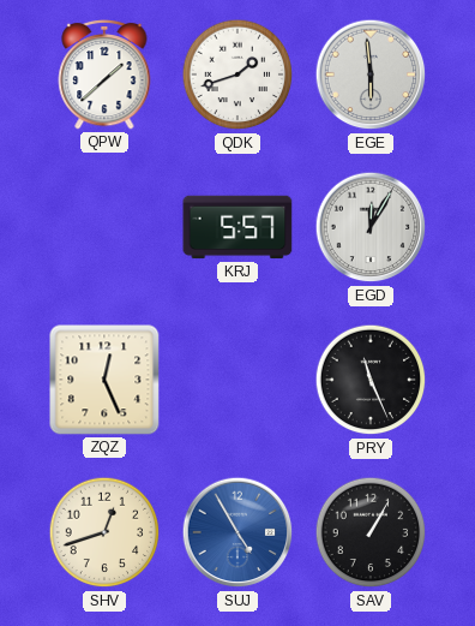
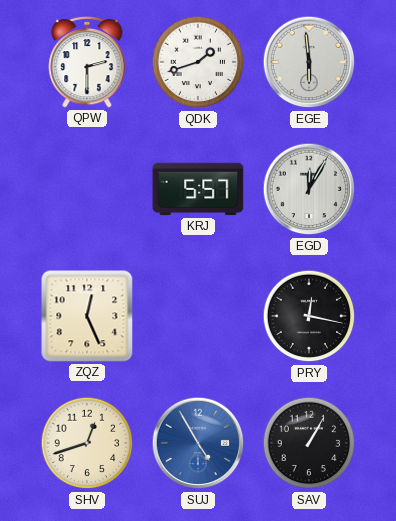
QPW: 1:38 -> 2:30 (87, 62)
PRY: 11:26 -> 12:17 (309, 316)
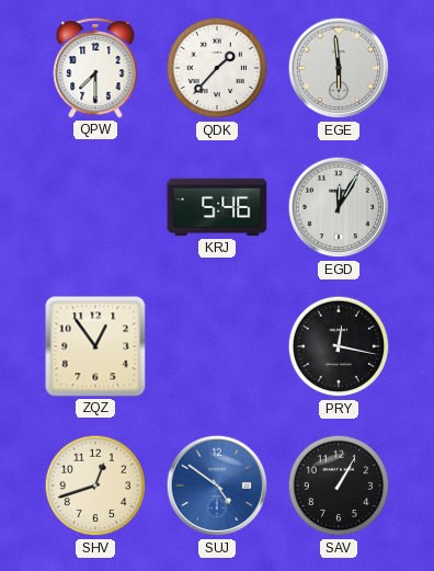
QPW: 2:30 -> 7:30 (95, 68)
QDK: 1:42 -> 1:37 (217, 68)
KRJ: 5:57 -> 5:46 (217, 207)
ZQZ: 12:26 -> 12:54 (95, 346)
SUJ: 4:55 -> 4:51 (217, 486)
